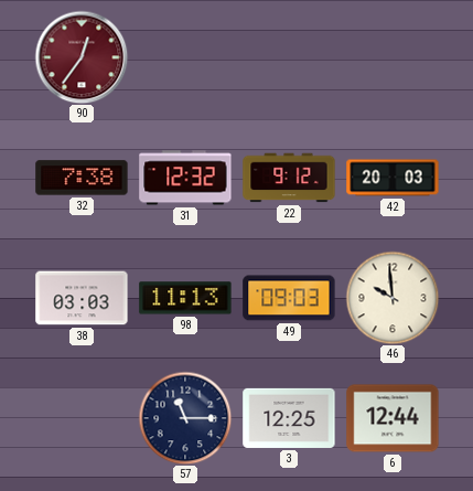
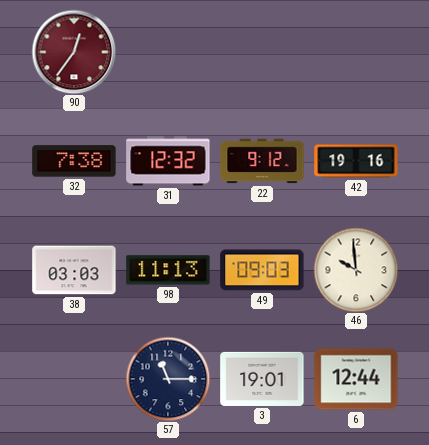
42: 20:03 -> 19:16 (356, 161)
3: 12:25 -> 19:01 (262, 379)
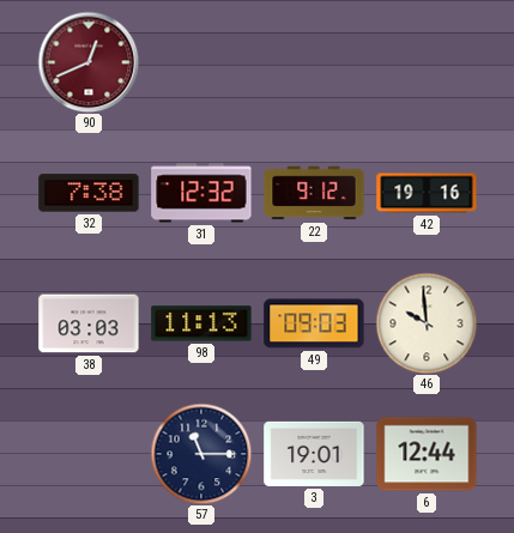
90: 12:36 -> 12:41 (89, 62)
